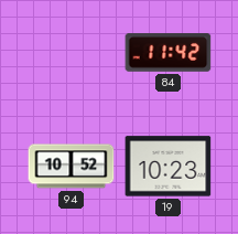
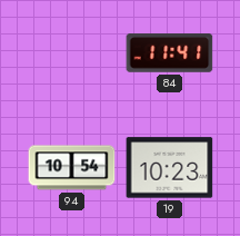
84: 11:42 -> 11:41 (170, 53)
94: 10:52 -> 10:54 (72, 168)
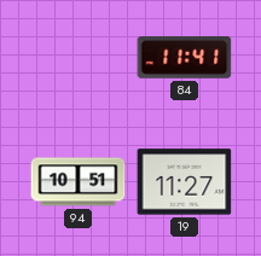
94: 10:54 -> 10:51 (79, 182)
19: 10:23 -> 11:27 (185, 182)
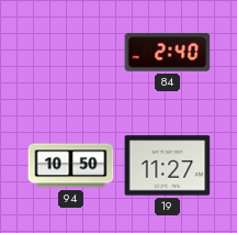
84: 11:41 -> 2:40 (168, 53)
94: 10:51 -> 10:50 (71, 166)
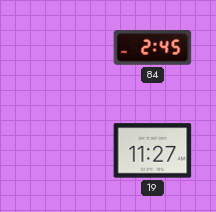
84: 2:40 -> 2:45 (153, 48)
94: 10:50 -> none (71, 166)
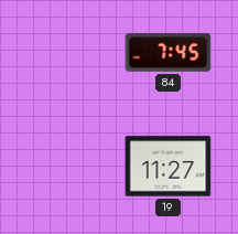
84: 2:45 -> 7:45 (169, 53)
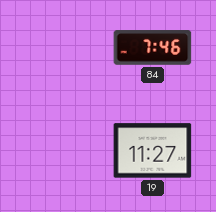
84: 7:45 -> 7:46 (153, 48)
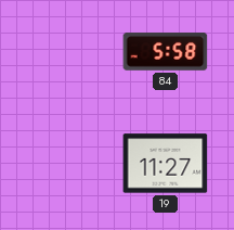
84: 7:46 -> 5:58 (166, 52)
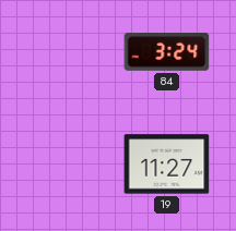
84: 5:58 -> 3:24 (167, 52)
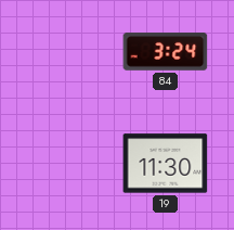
19: 11:27 -> 11:30 (166, 164)
